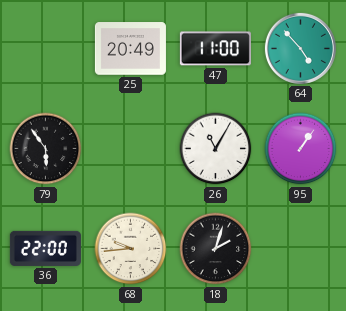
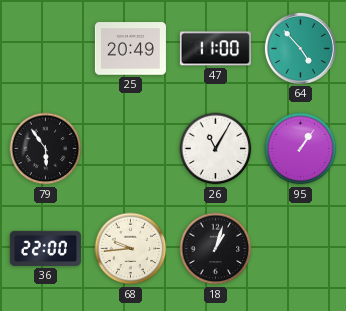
18: 2:03 -> 1:03 (216, 249)
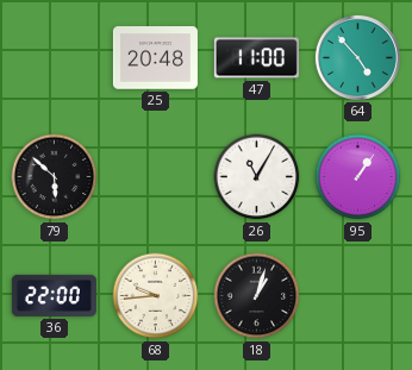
25: 20:49 -> 20:48 (155, 58)
79: 5:54 -> 5:52 (55, 177)
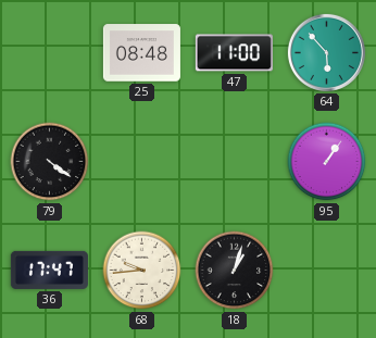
25: 20:48 -> 08:48 (141, 53)
64: 4:53 -> 5:53 (326, 52)
79: 5:52 -> 4:21 (50, 162)
26: 11:05 -> none (257, 177)
36: 22:00 -> 17:47 (49, 270)
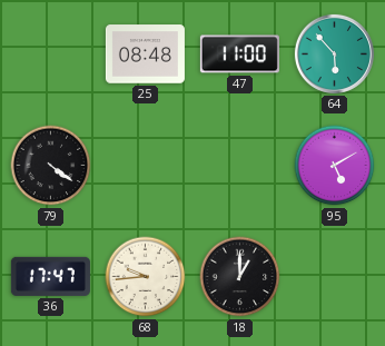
95: 1:06 -> 5:10 (335, 166)
18: 1:03 -> 1:00 (240, 277)
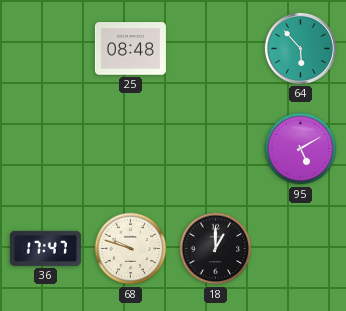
47: 11:00 -> none (239, 55)
79: 4:21 -> none (51, 166)
68: 9:44 -> 9:48 (131, 249)
